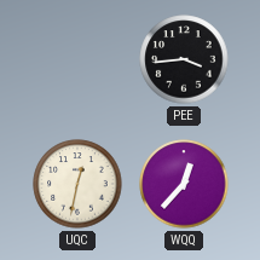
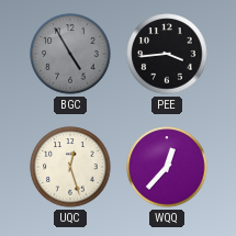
BGC: none -> 4:55 (70, 54)
UQC: 12:32 -> 12:27 (70, 167)
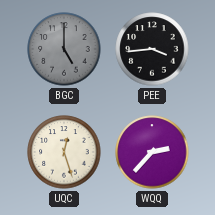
BGC: 4:55 -> 5:00 (64, 49)
WQQ: 12:37 -> 2:37 (152, 152)
